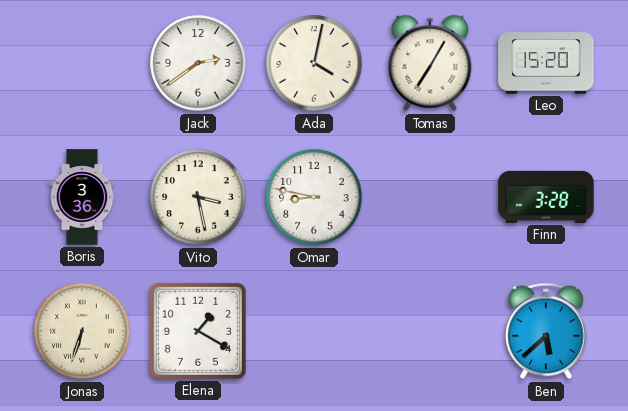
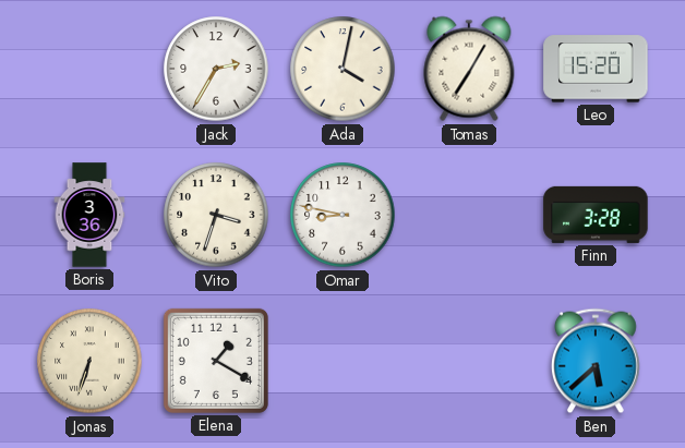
Jack: 2:39 -> 2:35 (216, 69)
Vito: 3:28 -> 3:33 (216, 215)
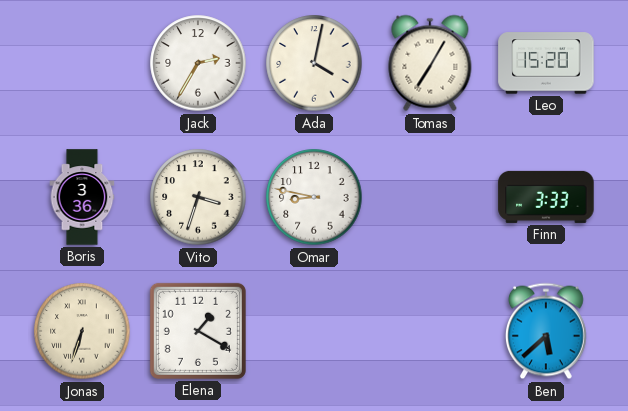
Finn: 3:28 -> 3:33 (546, 197)
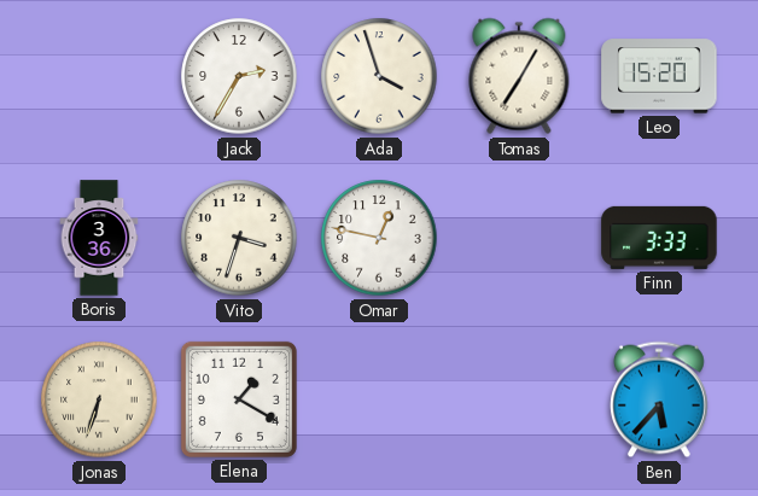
Ada: 4:02 -> 3:57 (379, 76)
Omar: 8:47 -> 12:47 (379, 238)
Ben: 5:38 -> 5:37 (659, 399)
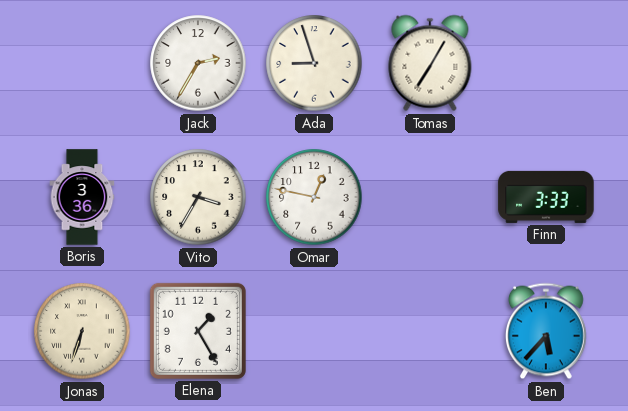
Ada: 3:57 -> 8:57 (314, 63)
Leo: 15:20 -> none (659, 76)
Vito: 3:33 -> 3:35 (198, 197)
Elena: 1:20 -> 1:25 (198, 331)
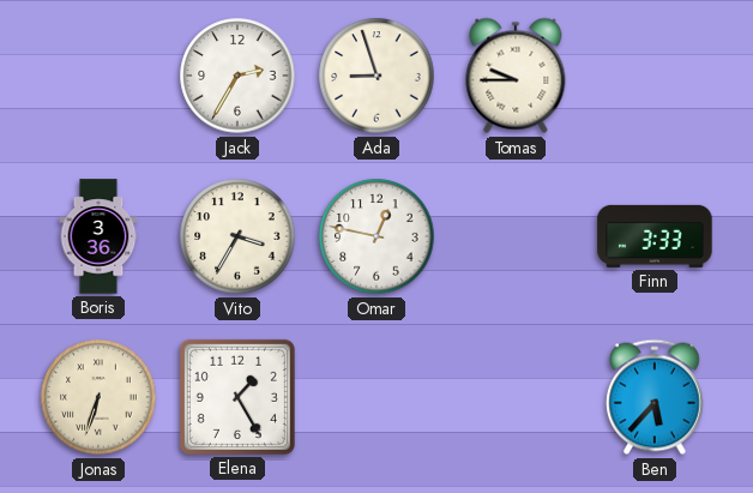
Tomas: 7:05 -> 9:45 (516, 76)
